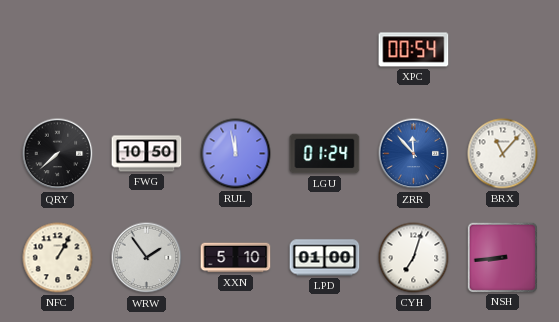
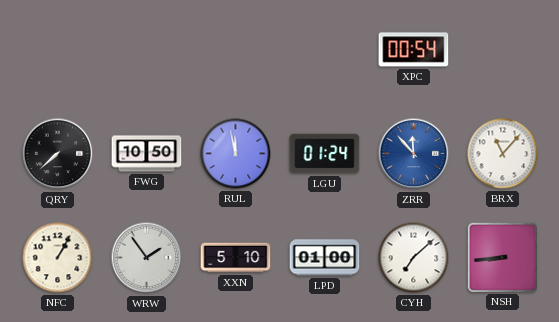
CYH: 7:03 -> 7:08 (414, 258)
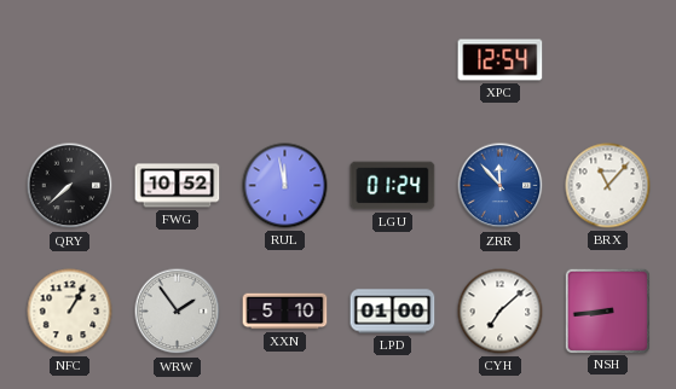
XPC: 00:54 -> 12:54 (501, 60)
FWG: 10:50 -> 10:52 (178, 186)
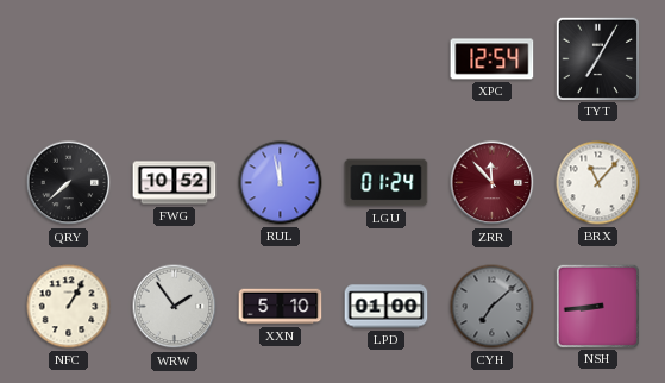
TYT: none -> 7:05 (597, 58)
ZRR dial: blue -> burgundy (493, 183)
CYH dial: white -> grey (493, 307)
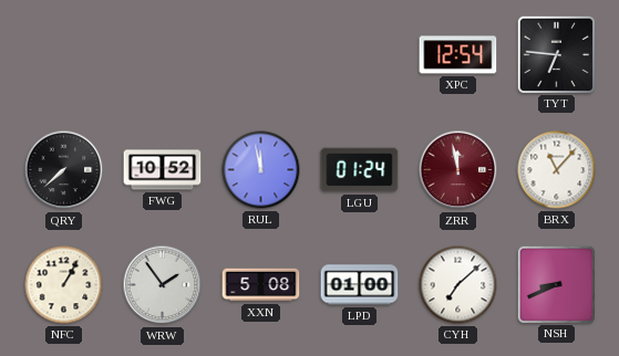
TYT: 7:05 -> 6:46 (556, 54)
ZRR: 11:53 -> 11:58 (458, 170)
XXN: 5:10 -> 5:08 (261, 285)
CYH dial: grey -> white (458, 285)
NSH: 8:44 -> 8:41 (556, 284)
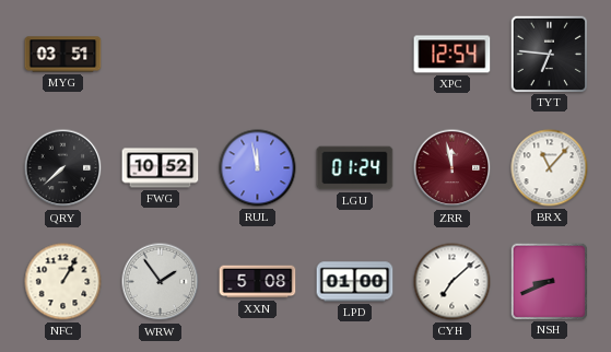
MYG: none -> 03:51 (63, 55)
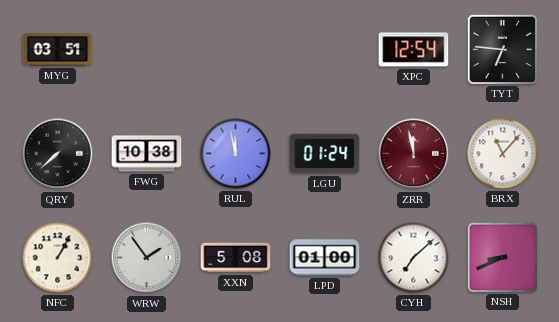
FWG: 10:52 -> 10:38 (147, 154)
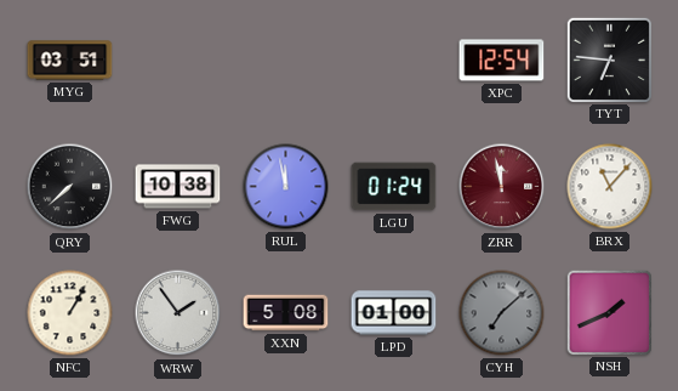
CYH dial: white -> grey (502, 313)
NSH: 8:41 -> 1:41 (609, 312)
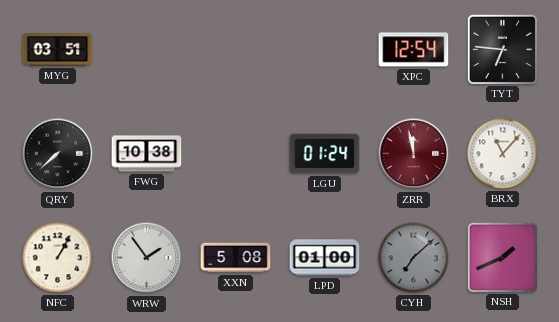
RUL: 11:58 -> none (286, 187)
